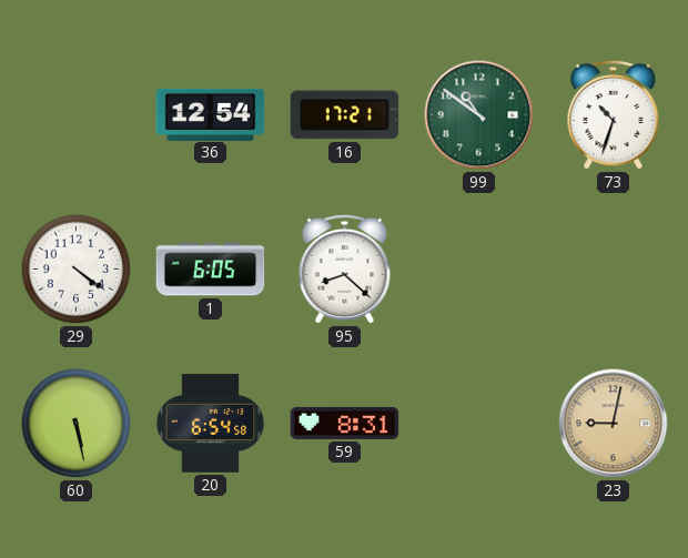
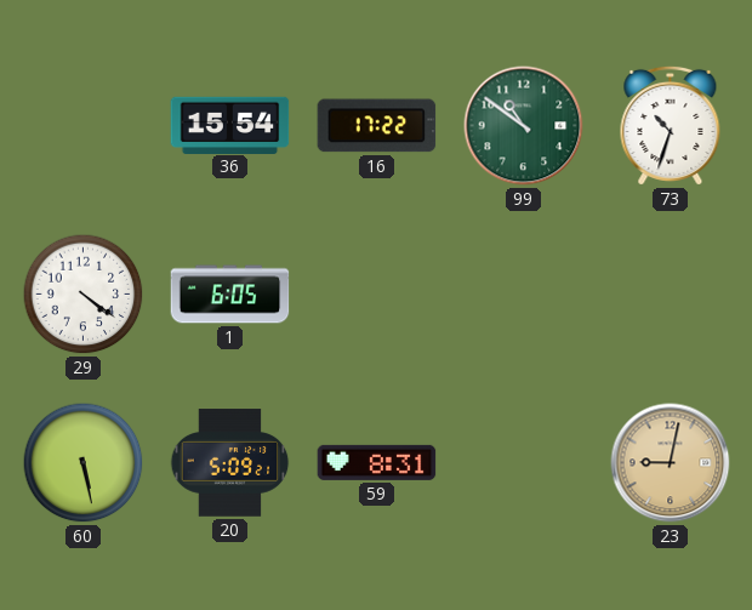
36: 12:54 -> 15:54 (230, 125)
16: 17:21 -> 17:22 (377, 126)
95: 8:22 -> none (345, 268)
20: 6:54 -> 5:09 (230, 463)
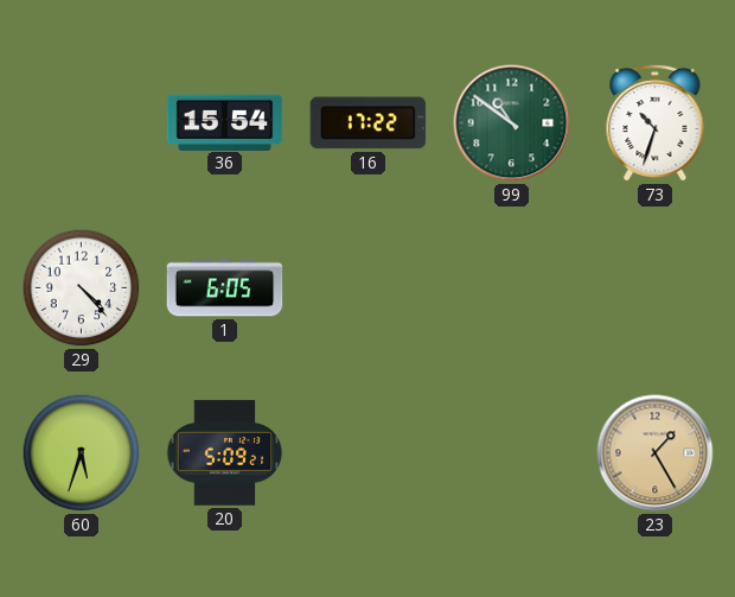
29: 4:21 -> 4:23 (82, 288)
60: 5:28 -> 5:33 (82, 453)
59: 8:31 -> none (377, 462)
23: 9:02 -> 1:25 (656, 453)
